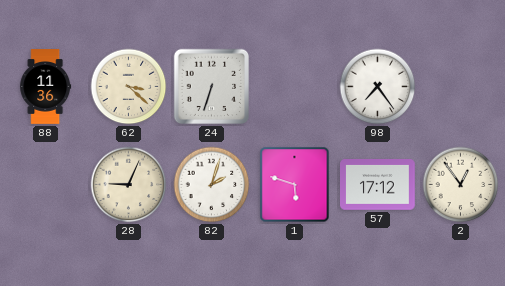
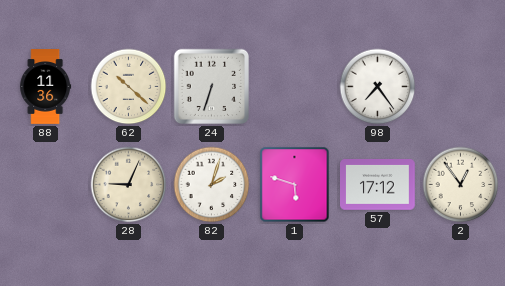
62: 3:22 -> 10:22 (129, 87)
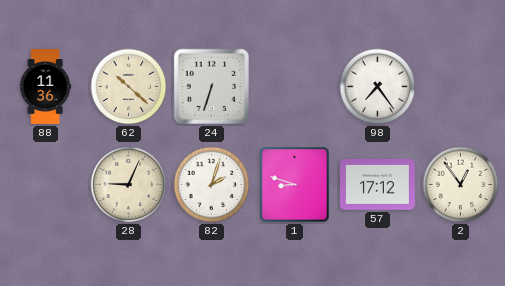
1: 5:48 -> 8:48 (295, 185)
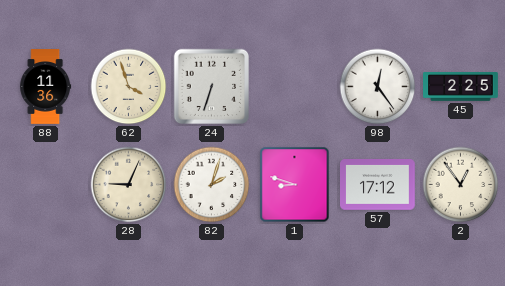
62: 10:22 -> 3:57 (129, 87)
98: 7:24 -> 12:24 (378, 87)
45: none -> 2:25 (461, 87)
